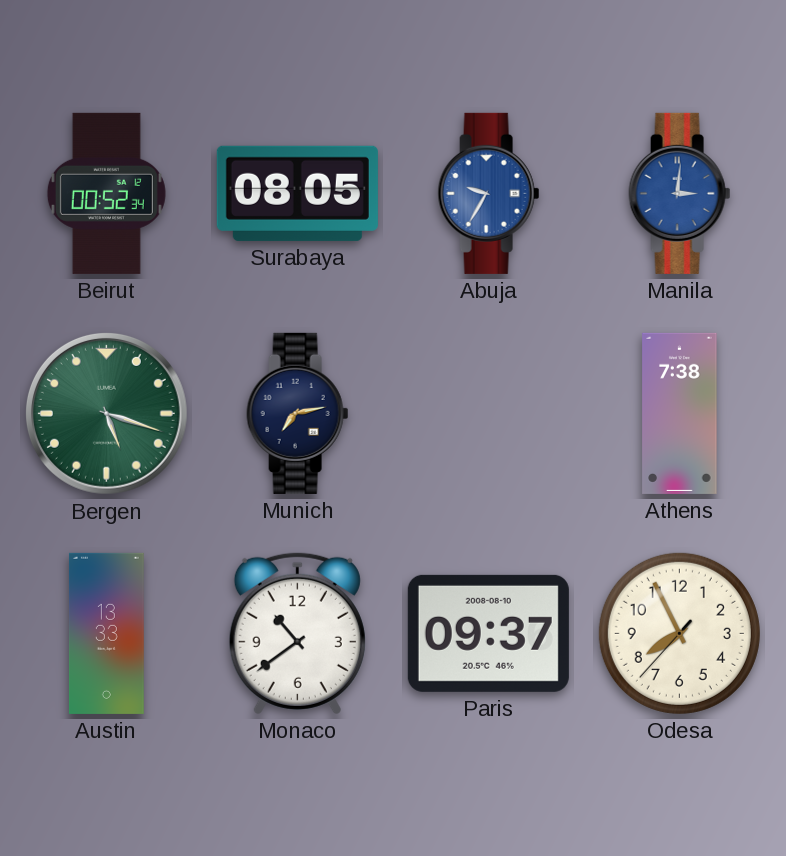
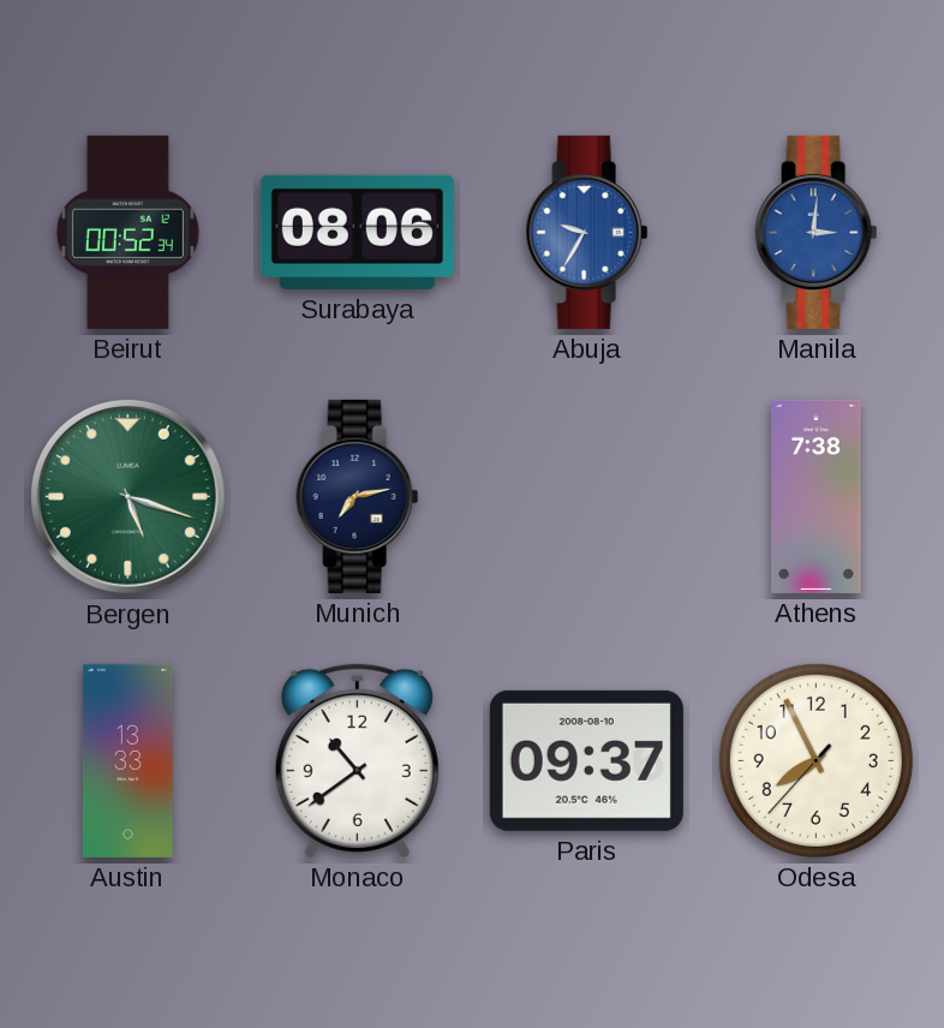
Surabaya: 08:05 -> 08:06 (357, 232)
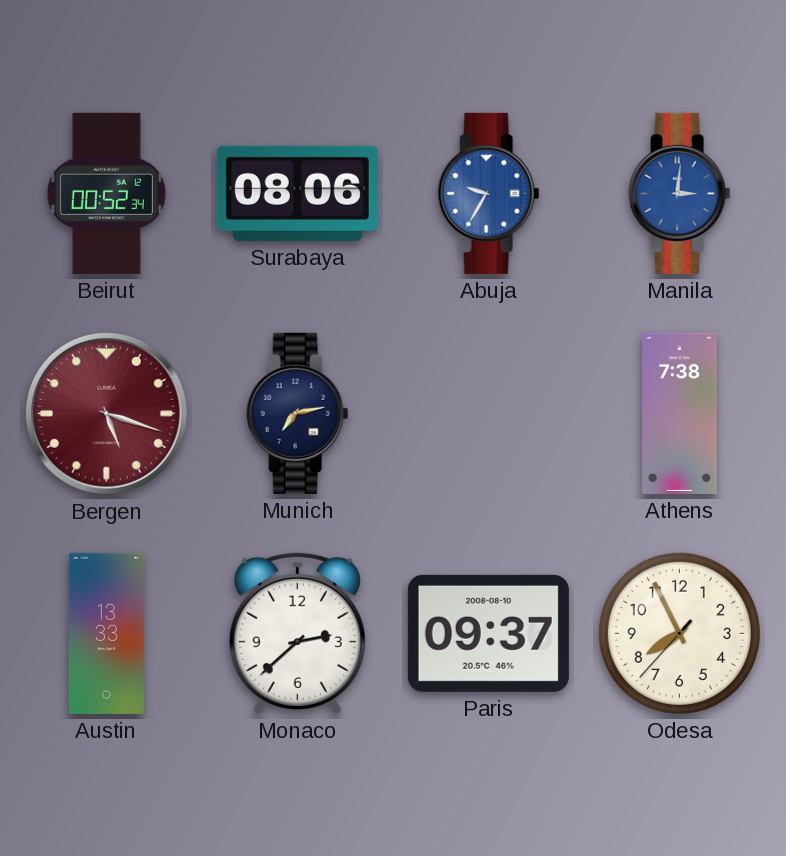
Bergen dial: green -> burgundy (106, 413)
Monaco: 10:39 -> 2:38 (297, 633)
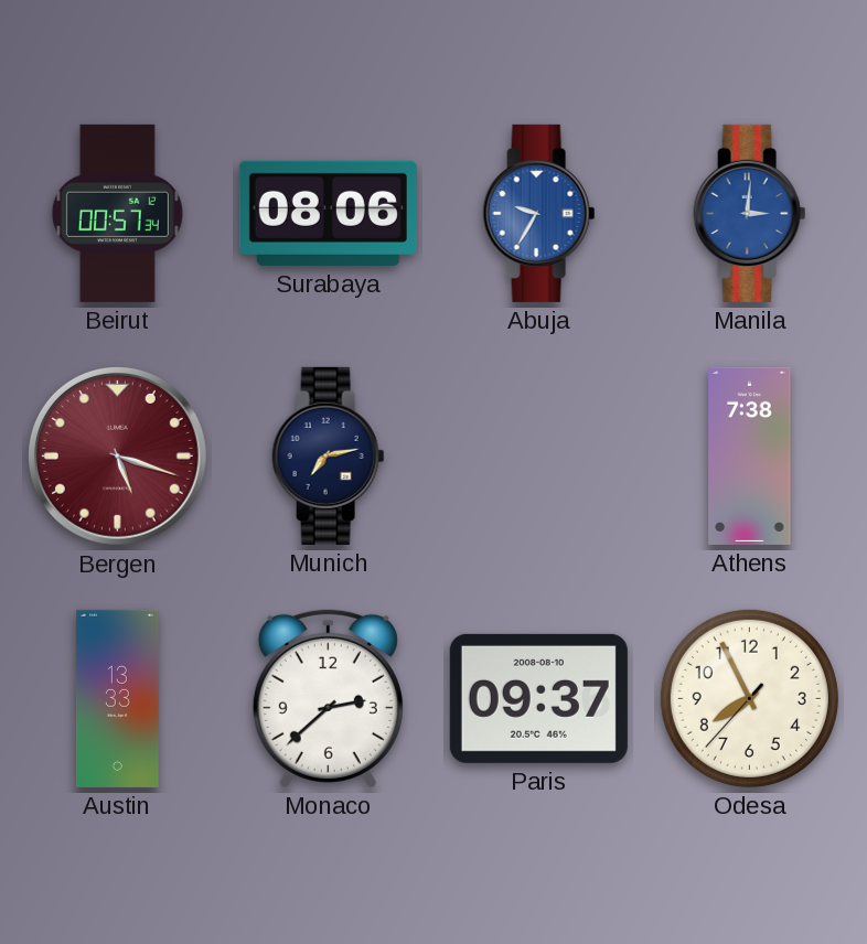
Beirut: 00:52 -> 00:57 (117, 213)
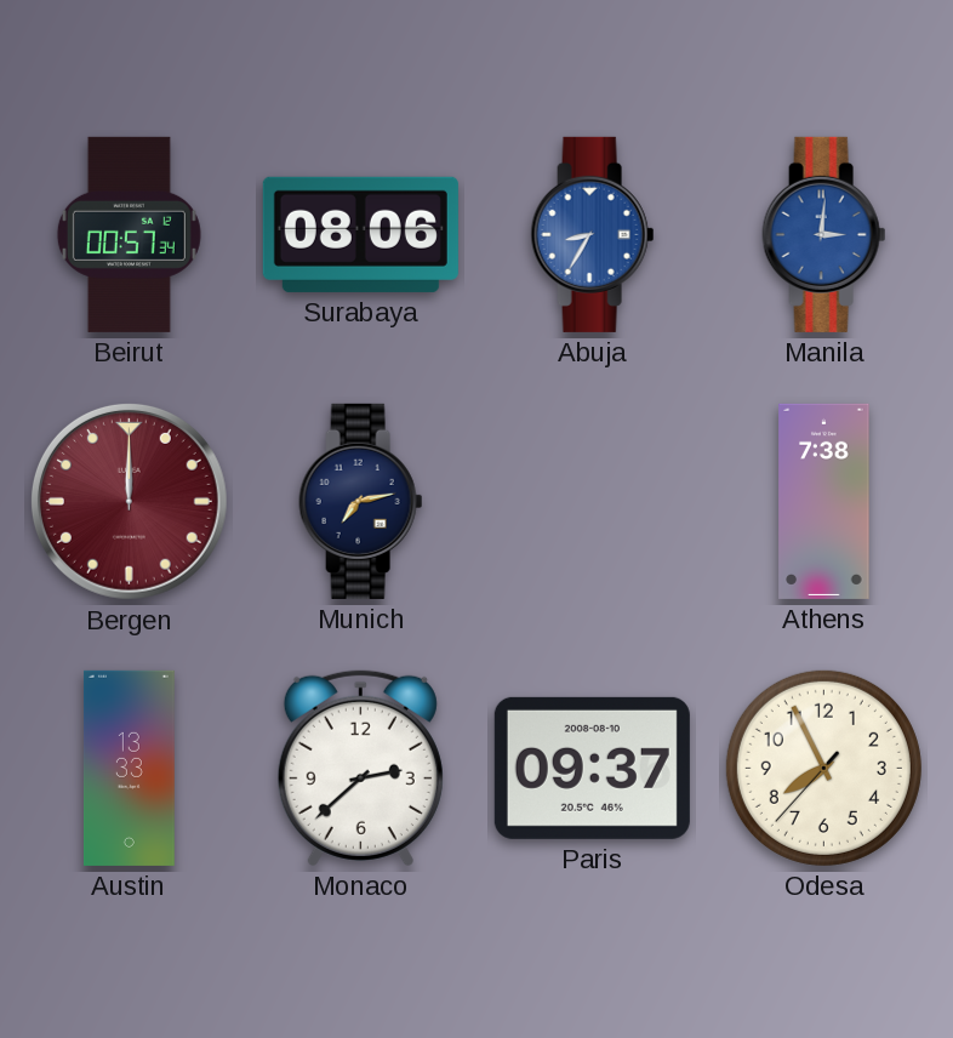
Abuja: 9:35 -> 8:35 (593, 234)
Bergen: 5:18 -> 12:00 (129, 501)
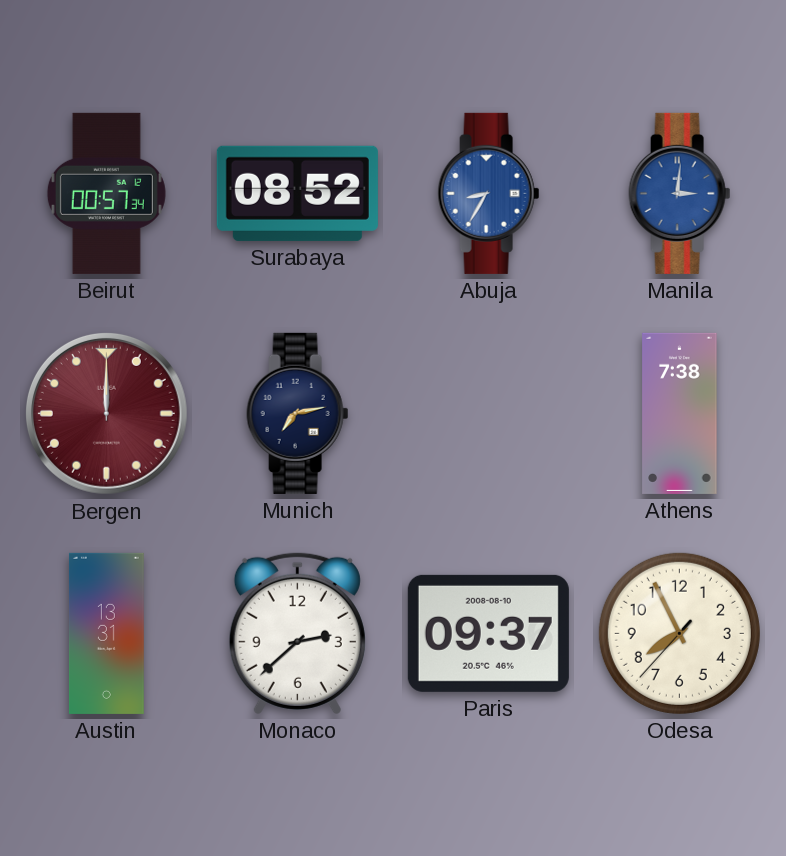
Surabaya: 08:06 -> 08:52 (297, 193)
Austin: 13:33 -> 13:31 (106, 633)
